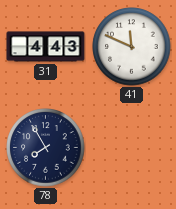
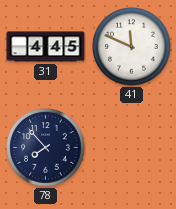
31: 4:43 -> 4:45 (46, 47)
78: 7:55 -> 7:53 (46, 148)
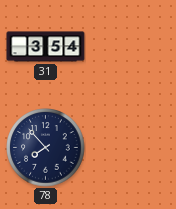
31: 4:45 -> 3:54 (46, 47)
41: 11:49 -> none (132, 47)
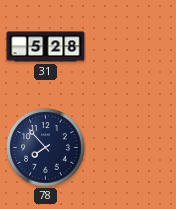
31: 3:54 -> 5:28 (46, 47)
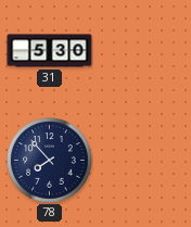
31: 5:28 -> 5:30 (50, 51)
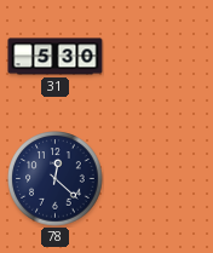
78: 7:53 -> 12:22 (56, 179)
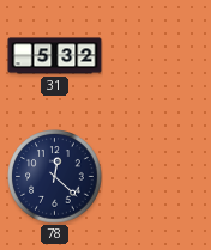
31: 5:30 -> 5:32 (55, 56)
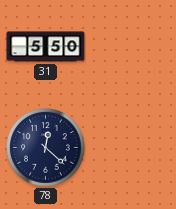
31: 5:32 -> 5:50 (46, 47)
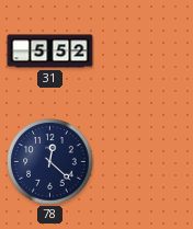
31: 5:50 -> 5:52 (50, 51)
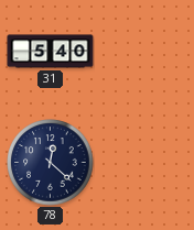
31: 5:52 -> 5:40 (51, 52)
